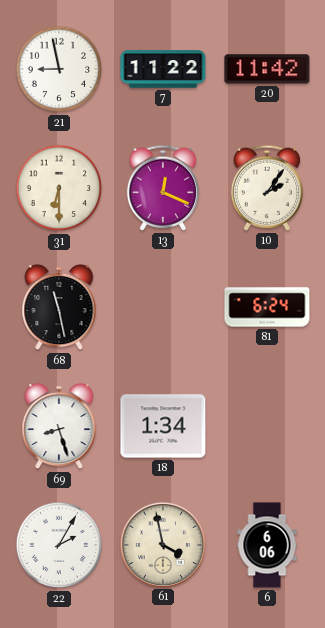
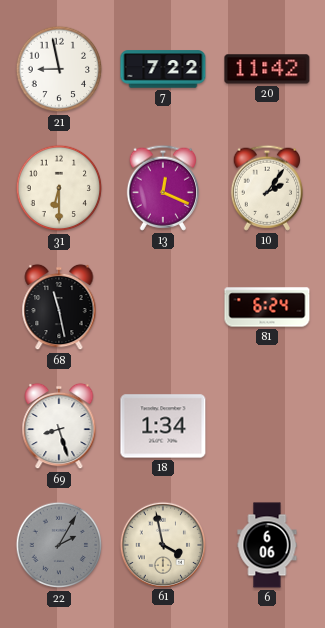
7: 11:22 -> 7:22 (163, 69)
22 dial: white -> grey (59, 545)
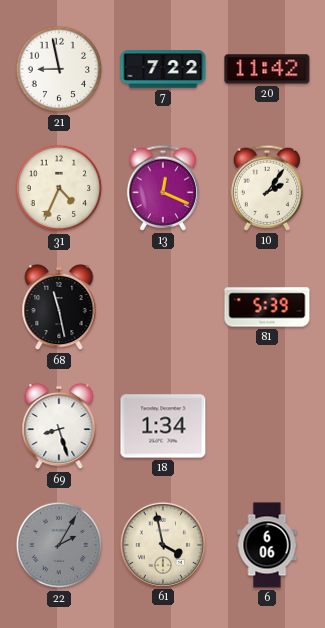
31: 6:30 -> 4:34 (59, 188)
81: 6:24 -> 5:39 (267, 307)
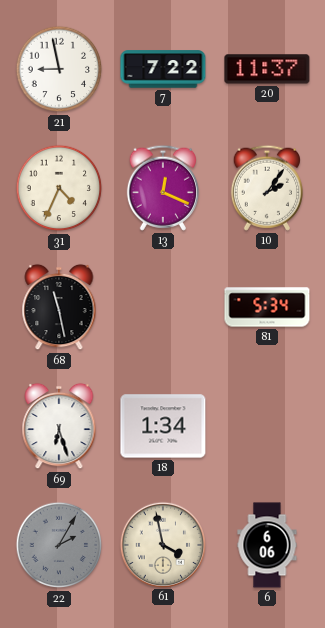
20: 11:42 -> 11:37 (267, 69)
81: 5:39 -> 5:34 (267, 307)
69: 8:27 -> 6:27 (59, 426)
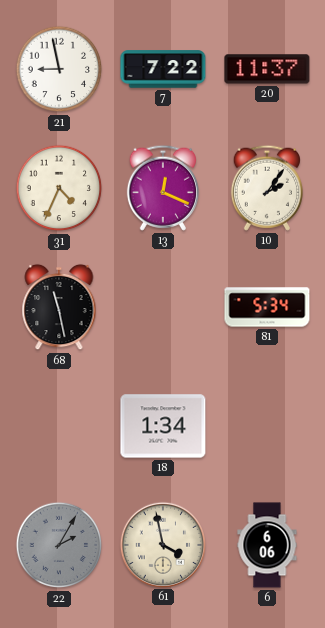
69: 6:27 -> none (59, 426)
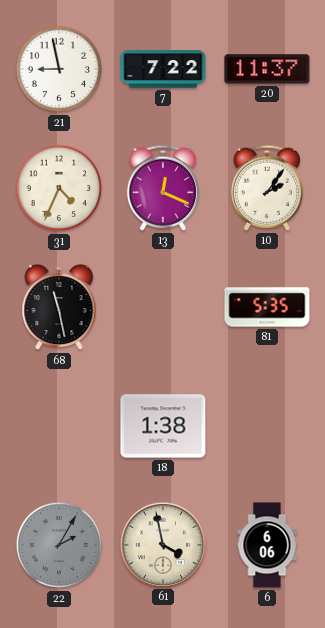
81: 5:34 -> 5:35 (267, 307)
18: 1:34 -> 1:38 (163, 426)
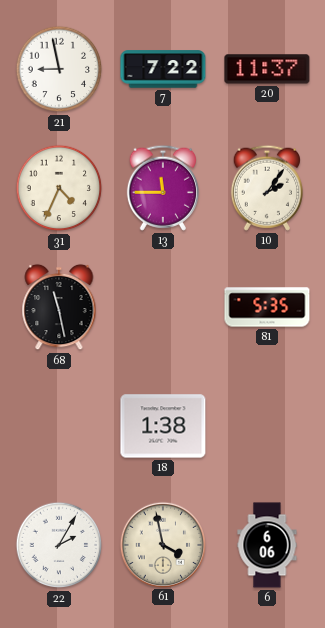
13: 12:19 -> 11:45 (163, 188)
22 dial: grey -> white (59, 545)
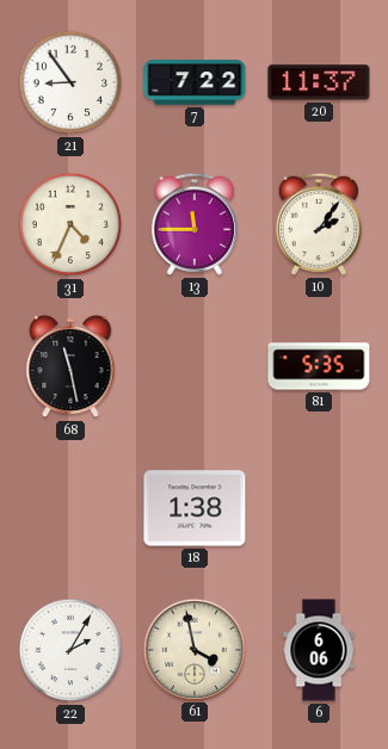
21: 8:58 -> 8:54 (70, 82)
